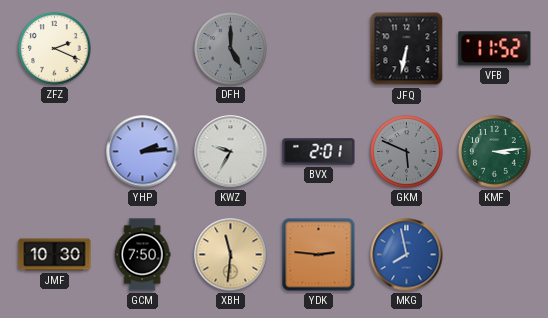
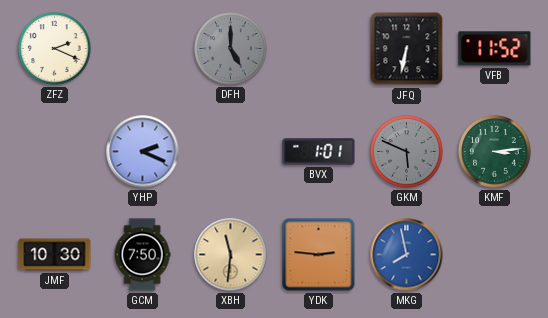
YHP: 2:14 -> 2:19 (143, 152)
KWZ: 9:35 -> none (231, 152)
BVX: 2:01 -> 1:01 (319, 152)
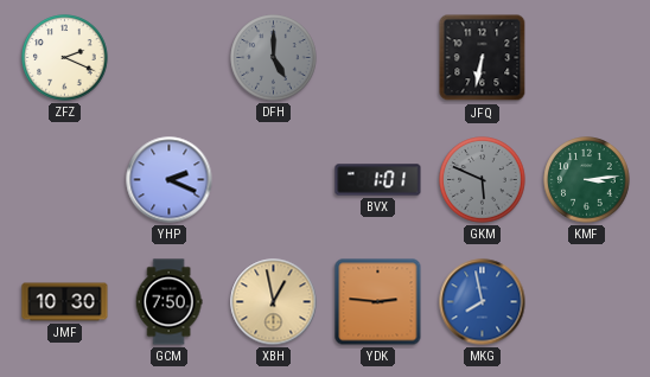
VFB: 11:52 -> none (495, 49)
XBH: 11:31 -> 12:58 (274, 302)
